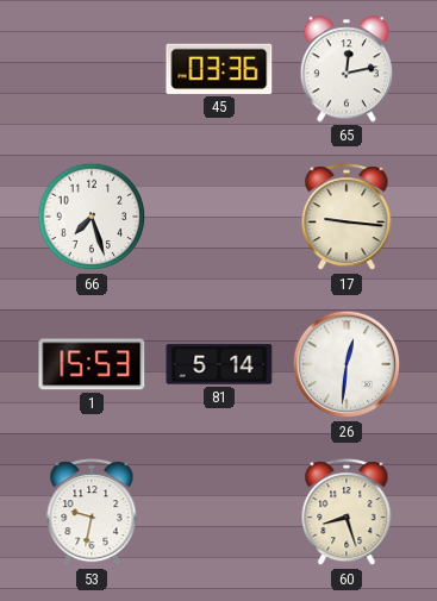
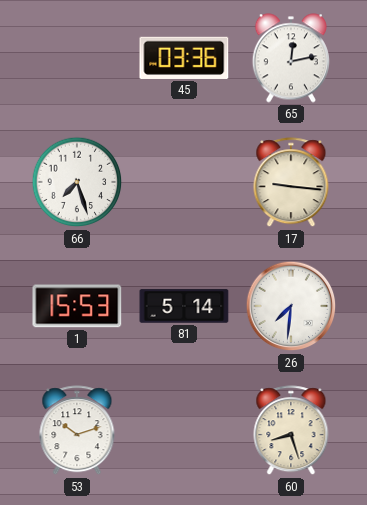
26: 12:31 -> 7:31 (291, 306)
53: 9:32 -> 10:12 (77, 431)
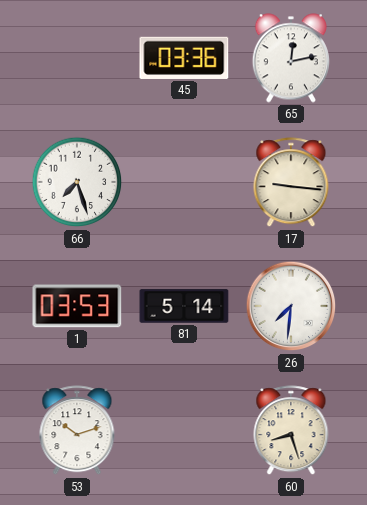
1: 15:53 -> 03:53 (77, 306)
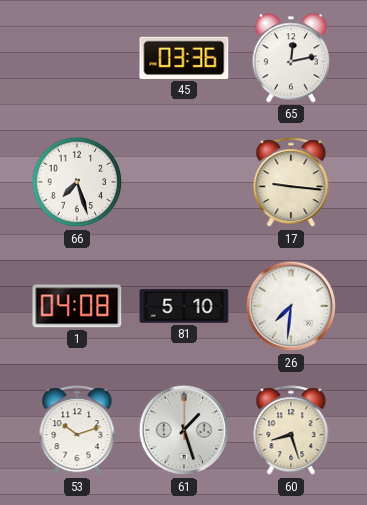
1: 03:53 -> 04:08 (77, 306)
81: 5:14 -> 5:10 (184, 306)
61: none -> 1:27 (184, 430)
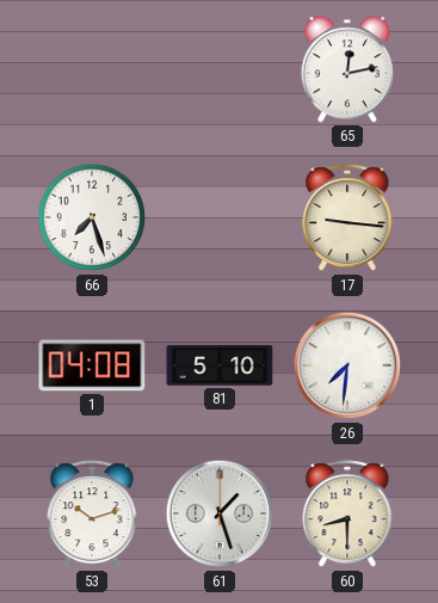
45: 03:36 -> none (184, 58)
60: 8:27 -> 8:30 (347, 515)
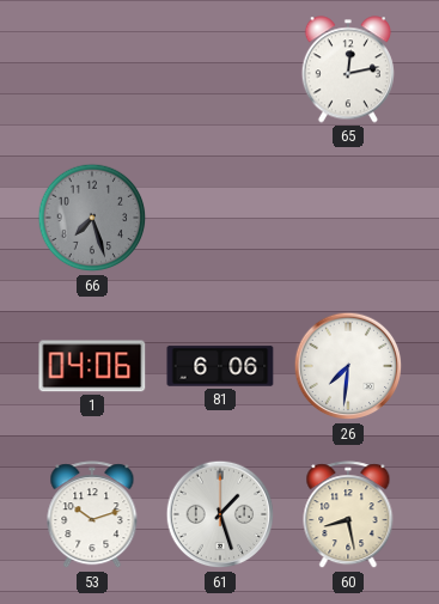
66 dial: white -> grey (92, 218)
17: 9:16 -> none (347, 219)
1: 04:08 -> 04:06 (92, 366)
81: 5:10 -> 6:06 (220, 366)
60: 8:30 -> 8:28 (348, 515)
